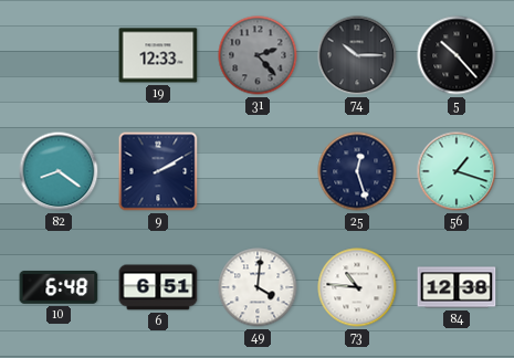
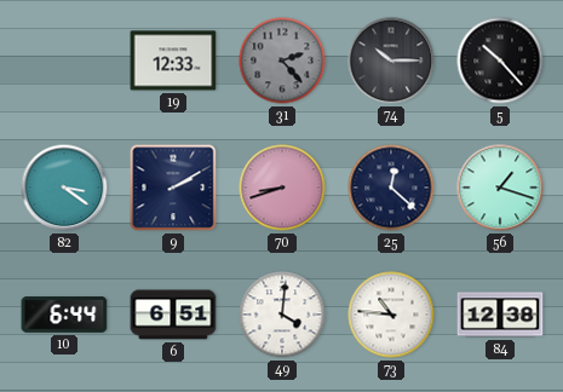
82: 8:21 -> 3:21 (64, 188)
70: none -> 8:42 (282, 188)
25: 12:27 -> 12:22 (391, 188)
10: 6:48 -> 6:44 (64, 316)
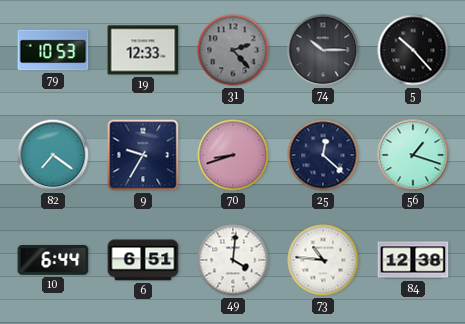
79: none -> 10:53 (53, 50)
82: 3:21 -> 7:21 (53, 155)
9: 2:10 -> 9:35 (143, 155)
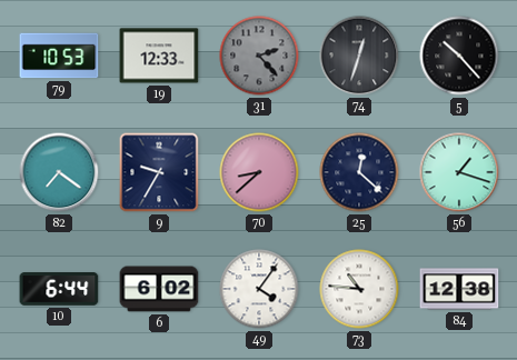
74: 10:15 -> 12:33 (359, 56)
70: 8:42 -> 8:38 (259, 172)
6: 6:51 -> 6:02 (159, 289)
49: 4:01 -> 4:06 (259, 289)
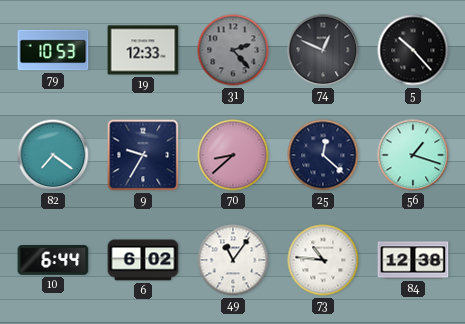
74: 12:33 -> 12:49 (323, 50)
49: 4:06 -> 11:06 (233, 260)
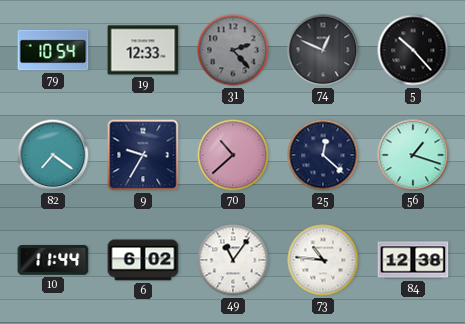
79: 10:53 -> 10:54 (53, 50)
70: 8:38 -> 10:38 (233, 155)
10: 6:44 -> 11:44 (53, 261)
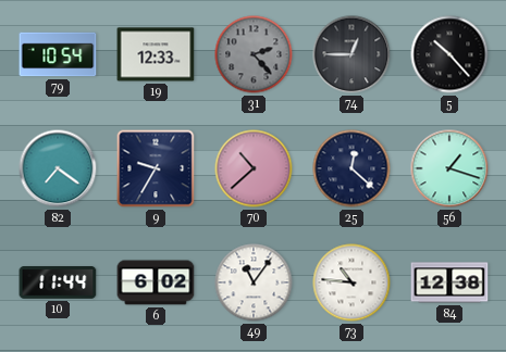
74: 12:49 -> 12:45 (351, 54)
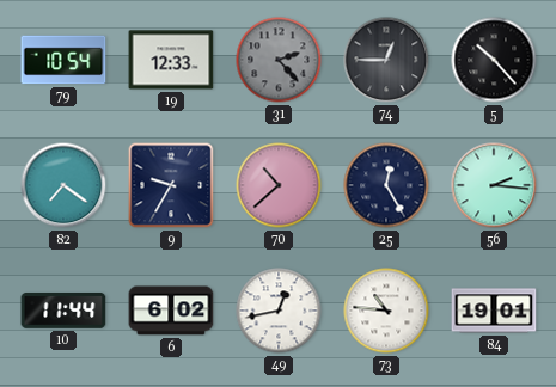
25: 12:22 -> 12:25 (386, 185)
56: 1:18 -> 2:16 (494, 185)
49: 11:06 -> 12:43 (279, 311)
84: 12:38 -> 19:01 (494, 311)
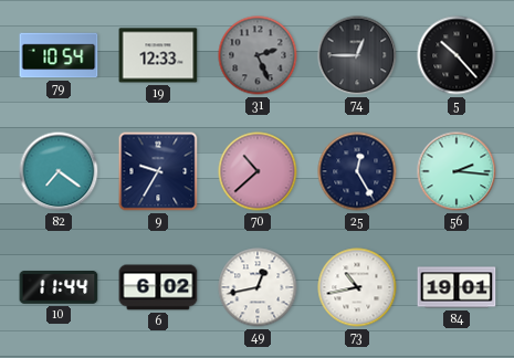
31: 2:23 -> 2:26 (258, 55)
73: 10:46 -> 10:43 (357, 287)
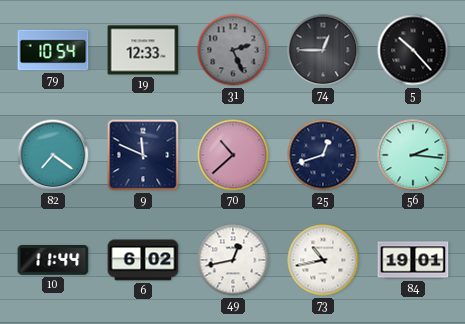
9: 9:35 -> 11:49 (143, 155)
25: 12:25 -> 12:42 (323, 155)
